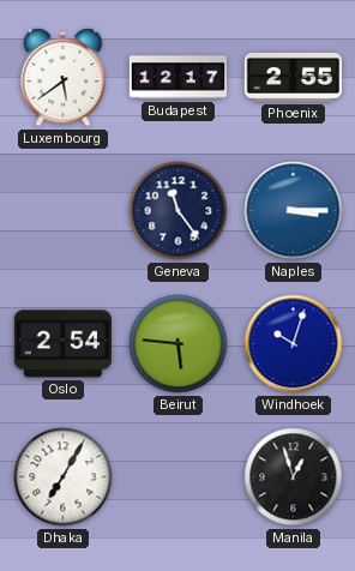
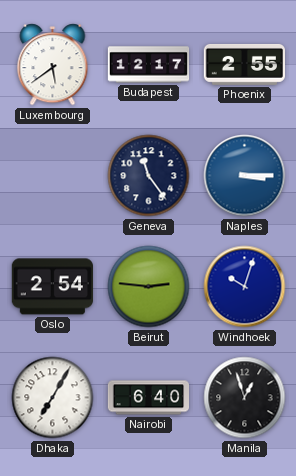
Beirut: 5:46 -> 2:46 (149, 287)
Nairobi: none -> 6:40 (148, 398)
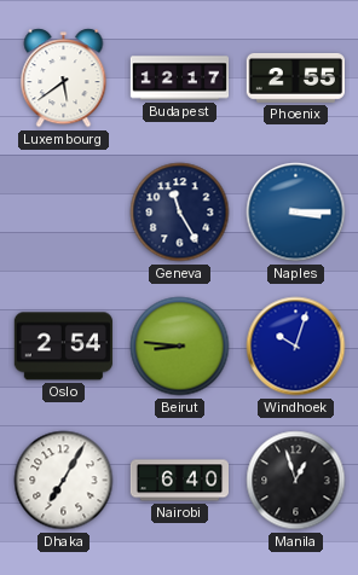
Geneva: 11:24 -> 11:25 (180, 213)
Beirut: 2:46 -> 8:46 (180, 347)
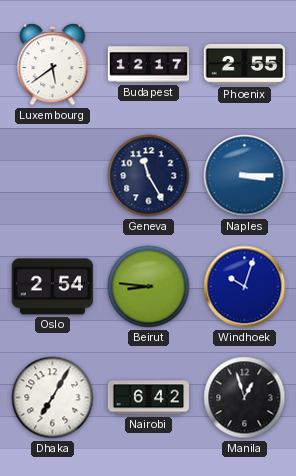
Nairobi: 6:40 -> 6:42 (148, 398)
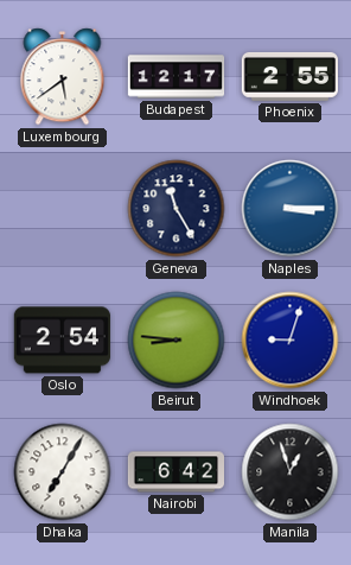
Windhoek: 10:03 -> 9:03 (291, 341)
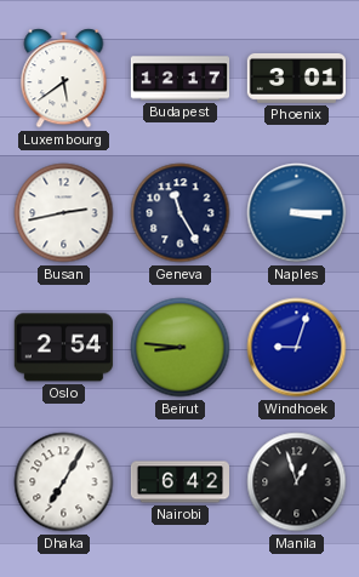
Phoenix: 2:55 -> 3:01 (296, 78)
Busan: none -> 2:43 (64, 213)
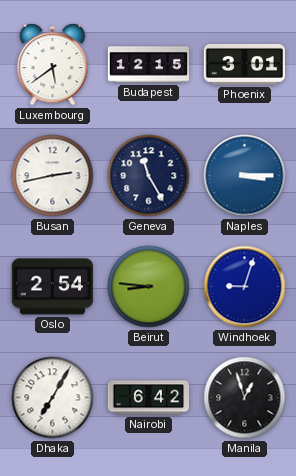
Budapest: 12:17 -> 12:15 (149, 65)
